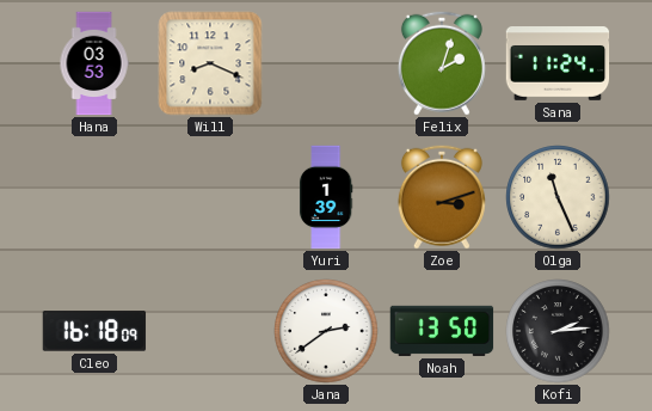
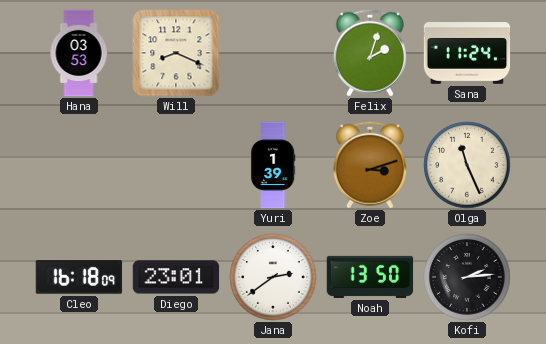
Diego: none -> 23:01 (176, 277)
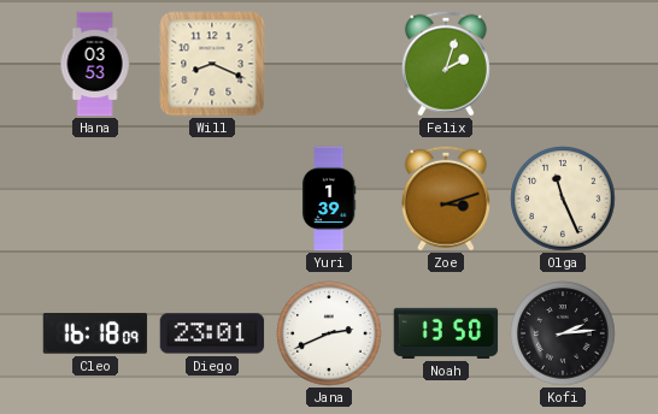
Sana: 11:24 -> none (467, 54)
Jana: 2:39 -> 2:41 (329, 333)
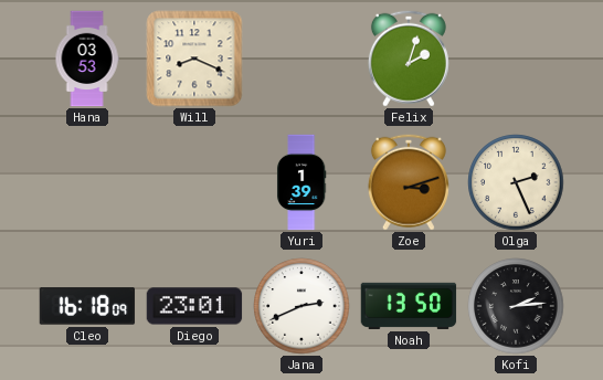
Olga: 11:26 -> 2:26 (516, 182)
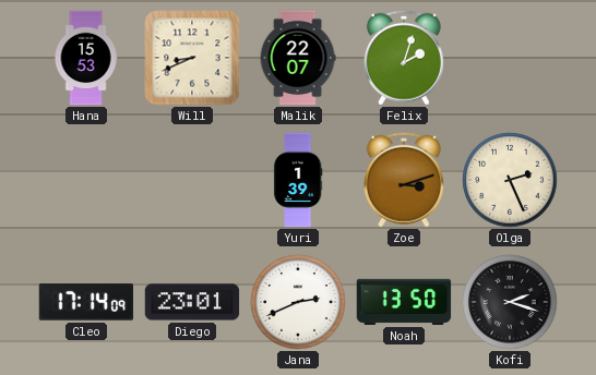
Hana: 03:53 -> 15:53 (86, 58)
Will: 8:19 -> 8:41 (192, 58)
Malik: none -> 22:07 (298, 58)
Cleo: 16:18 -> 17:14 (86, 302)
Kofi: 2:14 -> 2:18 (510, 302)
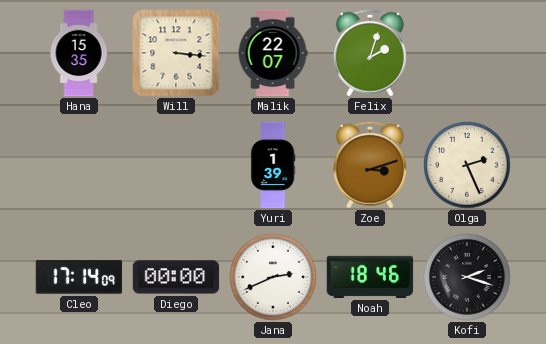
Hana: 15:53 -> 15:35 (79, 53)
Will: 8:41 -> 3:16 (176, 53)
Diego: 23:01 -> 00:00 (176, 277)
Noah: 13:50 -> 18:46 (370, 277)
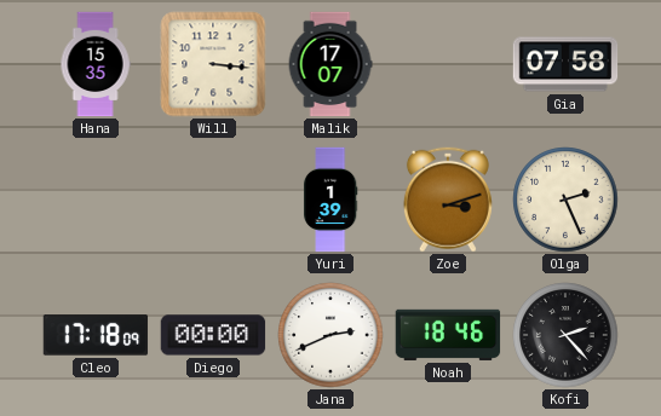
Malik: 22:07 -> 17:07 (330, 64)
Felix: 2:03 -> none (370, 53)
Gia: none -> 07:58 (565, 64)
Cleo: 17:14 -> 17:18 (96, 335)
Kofi: 2:18 -> 2:23 (565, 335)
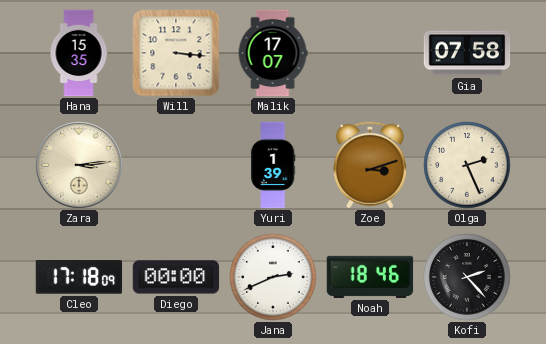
Zara: none -> 3:14 (79, 165)
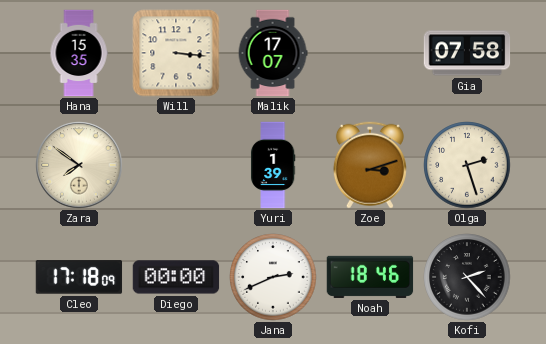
Zara: 3:14 -> 7:51 (79, 165)
Olga: 2:26 -> 2:27 (467, 165)
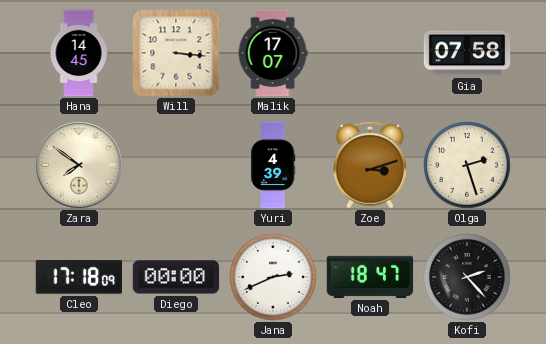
Hana: 15:35 -> 14:45 (79, 53)
Yuri: 1:39 -> 4:39 (273, 165)
Noah: 18:46 -> 18:47 (370, 277)
